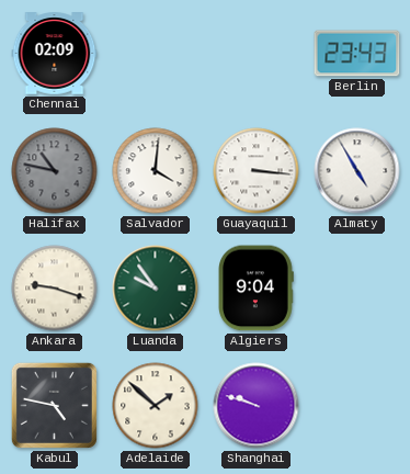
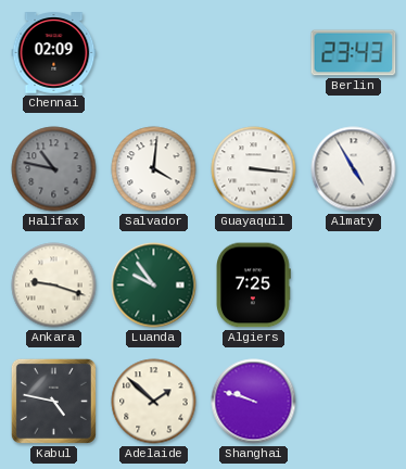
Algiers: 9:04 -> 7:25 (254, 286)
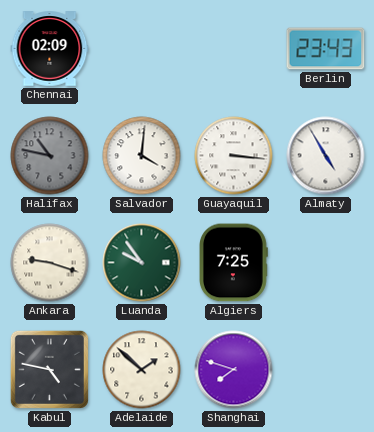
Shanghai: 9:48 -> 7:48 (234, 370)
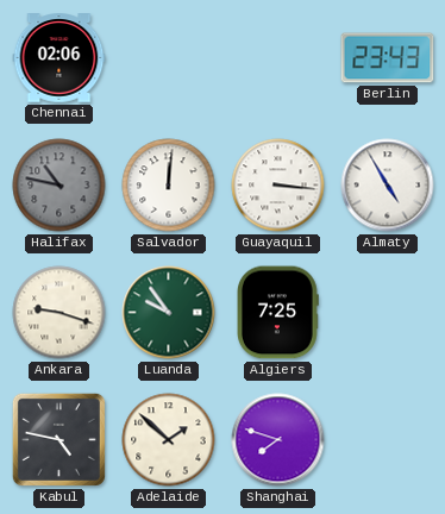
Chennai: 02:09 -> 02:06 (59, 58)
Salvador: 4:01 -> 12:01 (169, 186)
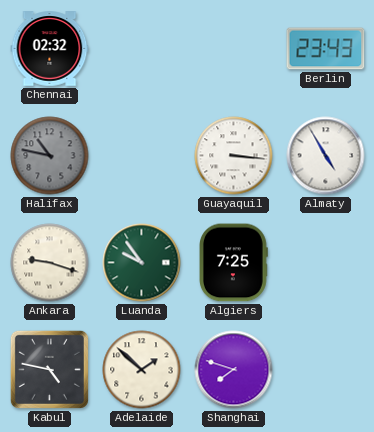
Chennai: 02:06 -> 02:32 (50, 49)
Salvador: 12:01 -> none (169, 186)
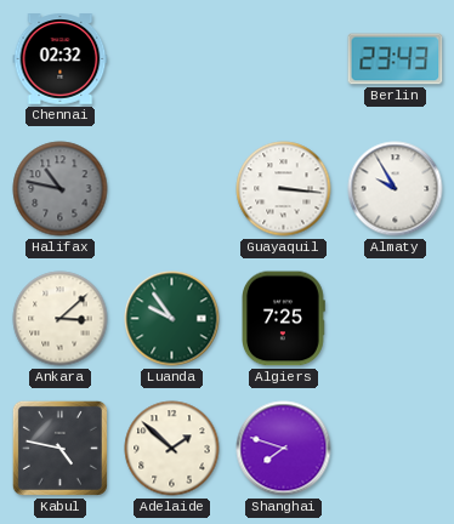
Almaty: 4:55 -> 9:55 (396, 189)
Ankara: 9:18 -> 3:08 (61, 319)
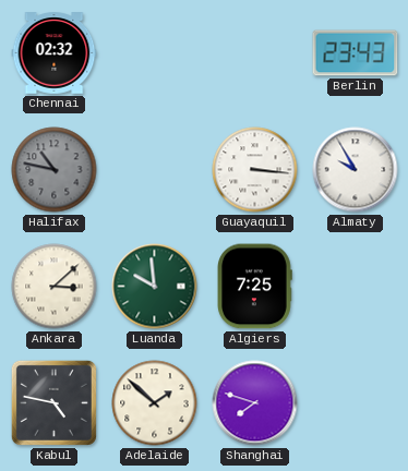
Luanda: 9:54 -> 9:59 (155, 287)
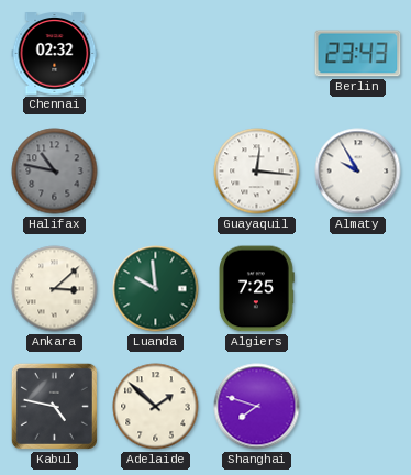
Guayaquil: 3:16 -> 12:16 (257, 172)
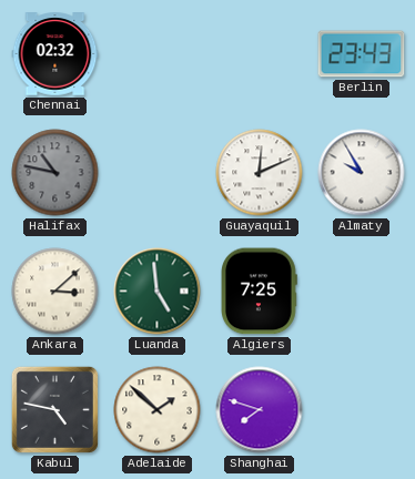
Guayaquil: 12:16 -> 12:11 (260, 173)
Luanda: 9:59 -> 4:59 (158, 292)
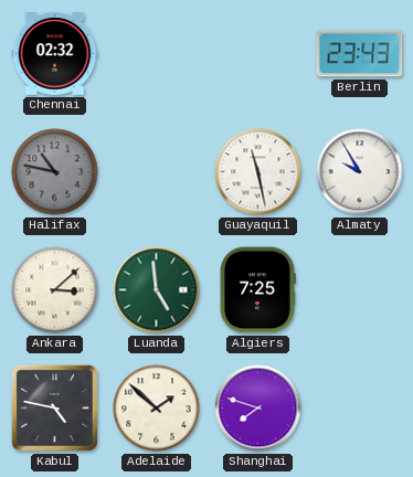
Guayaquil: 12:11 -> 11:28 (258, 172)
